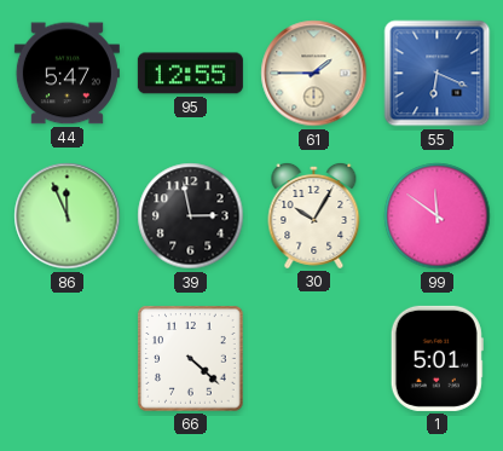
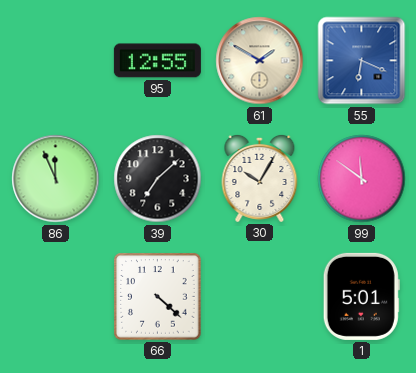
44: 5:47 -> none (67, 74)
61: 1:45 -> 1:50 (260, 61)
39: 2:58 -> 7:08 (158, 179)
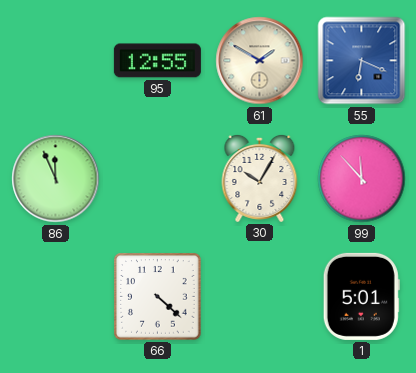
39: 7:08 -> none (158, 179)
99: 11:51 -> 11:53 (362, 179)
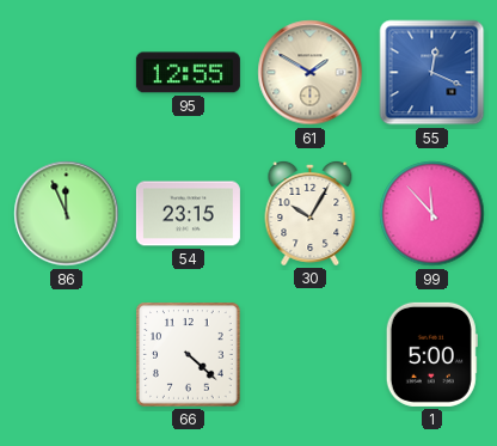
55: 6:19 -> 12:19 (432, 73)
54: none -> 23:15 (188, 214)
1: 5:01 -> 5:00 (431, 354)
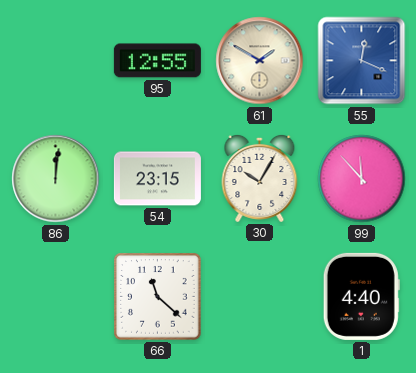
86: 11:56 -> 12:01 (56, 179)
66: 4:22 -> 11:22 (158, 297)
1: 5:00 -> 4:40 (361, 296)
